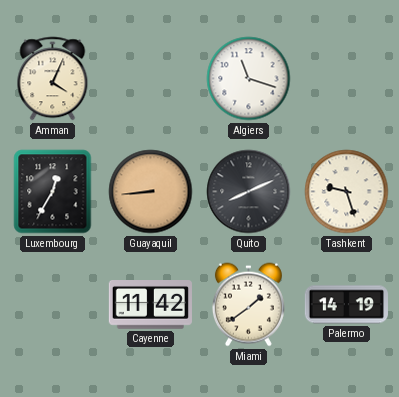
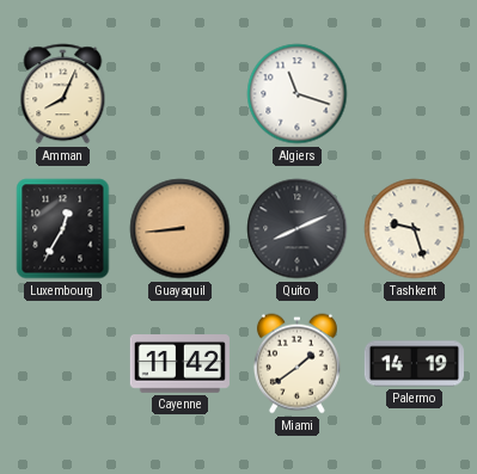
Amman: 4:04 -> 8:04 (63, 94)
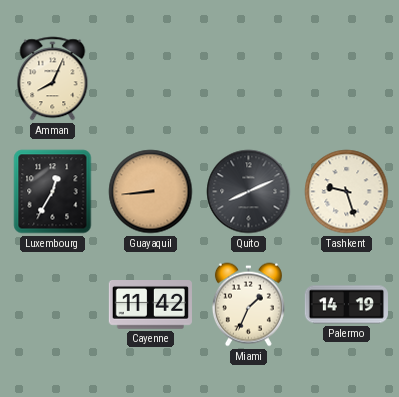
Algiers: 11:18 -> none (298, 94)
Miami: 1:39 -> 1:34 (248, 305)
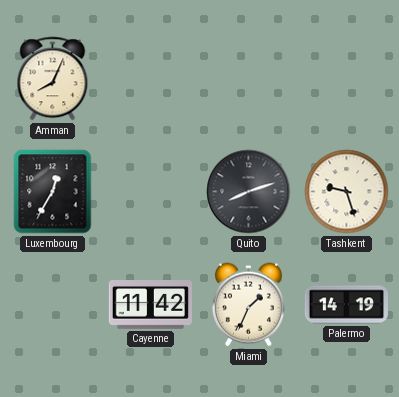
Guayaquil: 8:44 -> none (151, 192)
Quito: 8:11 -> 8:12 (249, 192)
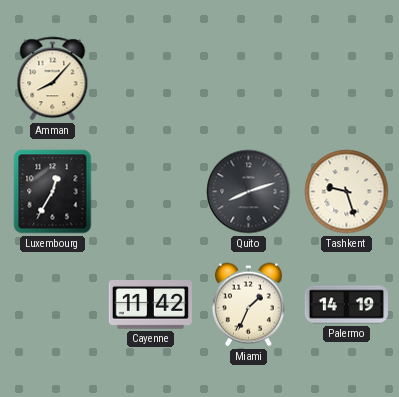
Amman: 8:04 -> 8:07 (53, 79)
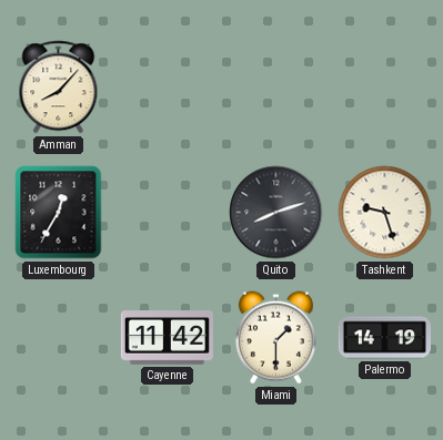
Miami: 1:34 -> 1:30 (275, 338)
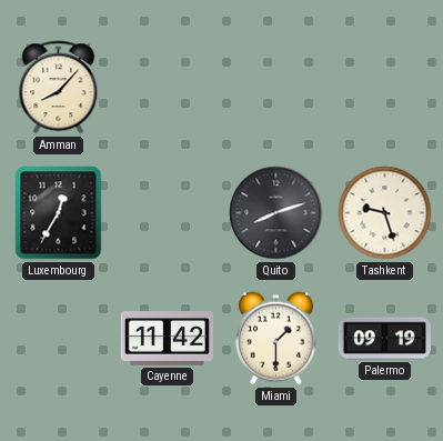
Palermo: 14:19 -> 09:19 (384, 339)
